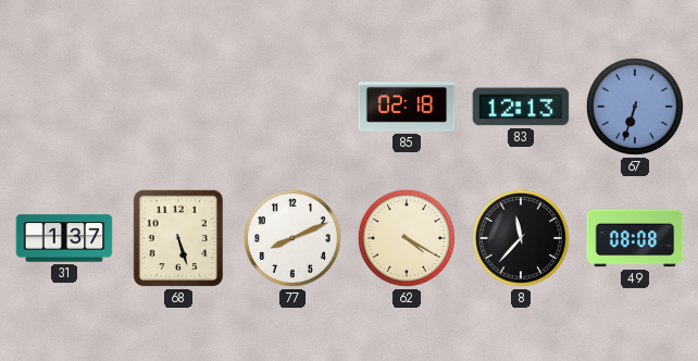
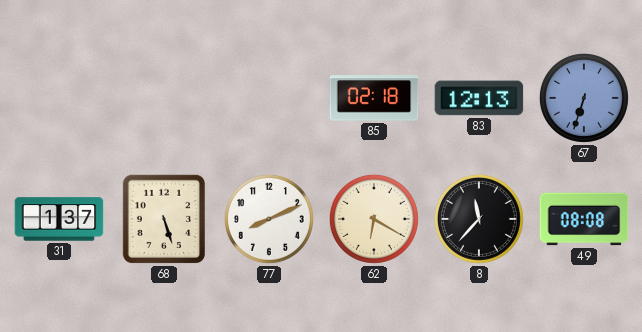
62: 4:20 -> 6:20 (374, 219)
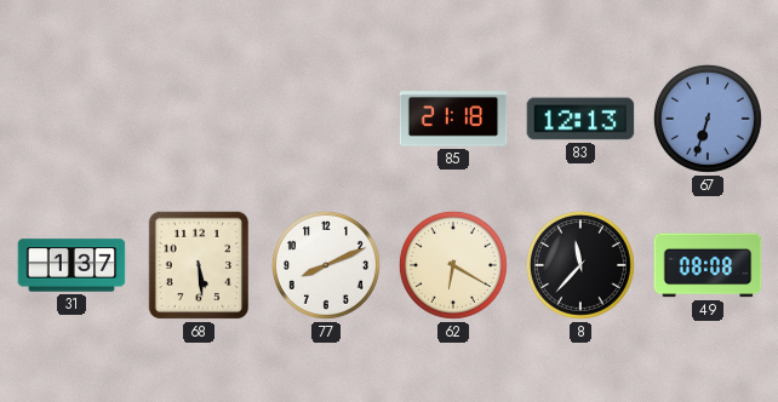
85: 02:18 -> 21:18 (453, 119)
68: 5:27 -> 5:29 (199, 265)
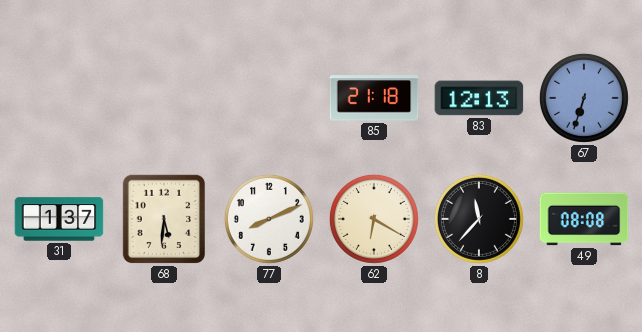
68: 5:29 -> 5:31 (164, 219)
